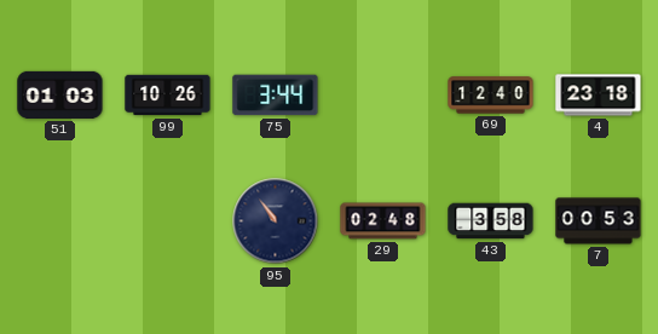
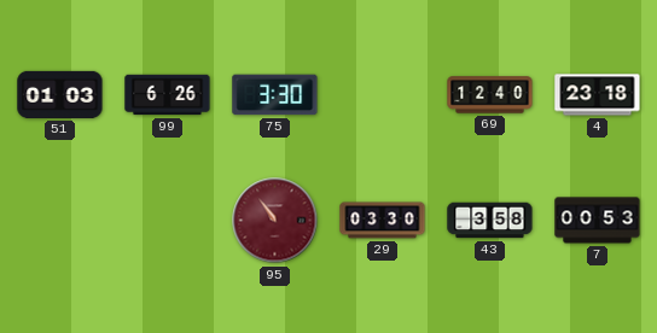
99: 10:26 -> 6:26 (168, 95)
75: 3:44 -> 3:30 (275, 95)
95 dial: navy -> burgundy (275, 221)
29: 02:48 -> 03:30 (383, 221)
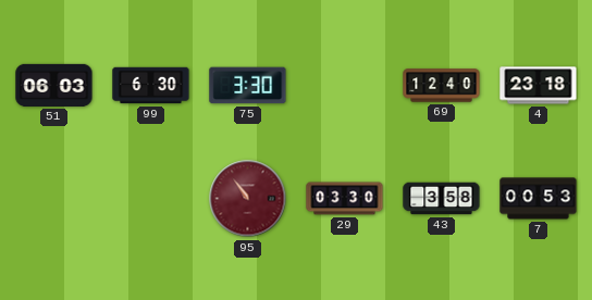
51: 01:03 -> 06:03 (54, 85)
99: 6:26 -> 6:30 (151, 86)
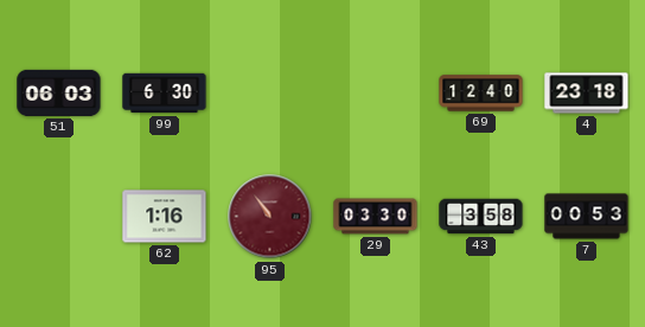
75: 3:30 -> none (248, 86)
62: none -> 1:16 (165, 217)
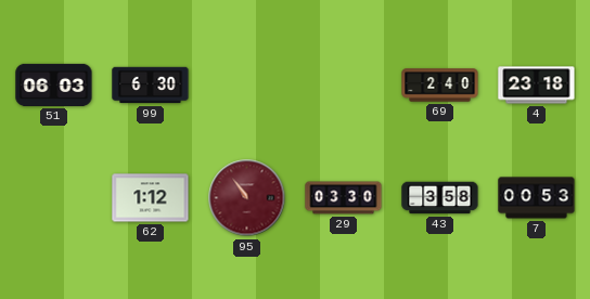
69: 12:40 -> 2:40 (440, 86)
62: 1:16 -> 1:12 (151, 198)
